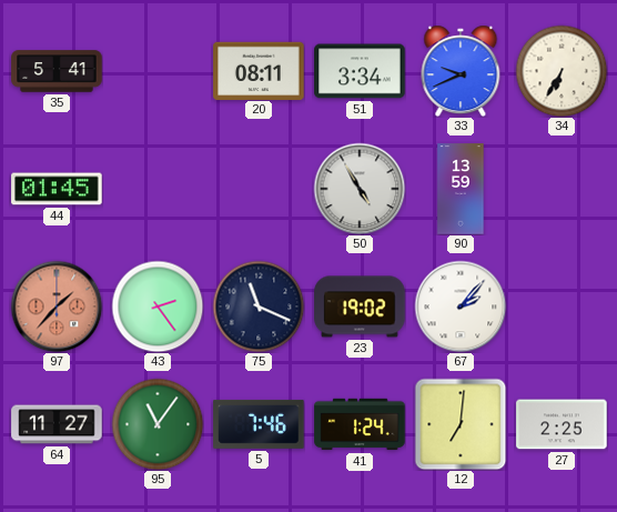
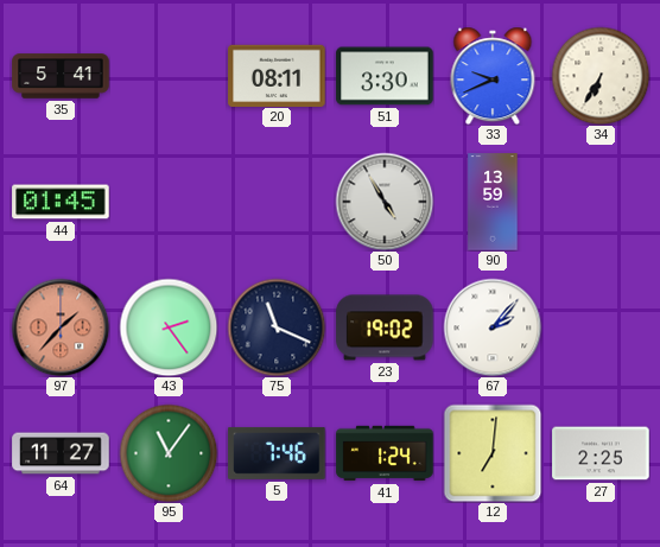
51: 3:34 -> 3:30 (385, 76)
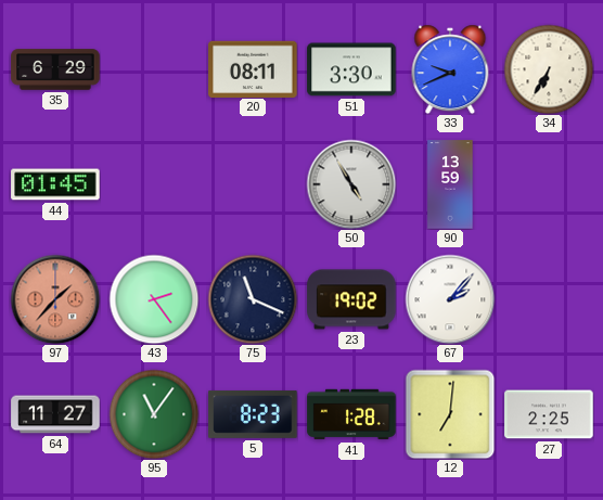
35: 5:41 -> 6:29 (55, 69)
5: 7:46 -> 8:23 (253, 414)
41: 1:24 -> 1:28 (351, 414)
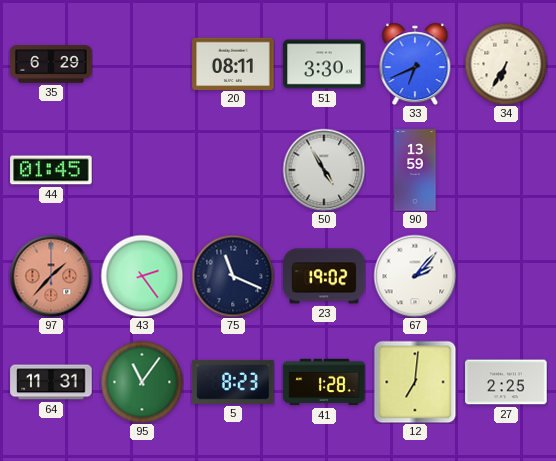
33: 9:41 -> 6:41 (415, 64)
64: 11:27 -> 11:31 (51, 382)
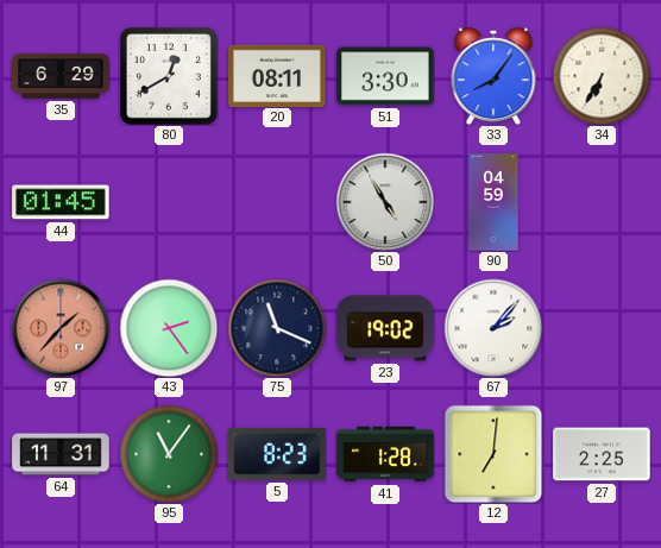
80: none -> 12:40 (170, 77)
33: 6:41 -> 8:06 (493, 76)
90: 13:59 -> 04:59 (493, 202)
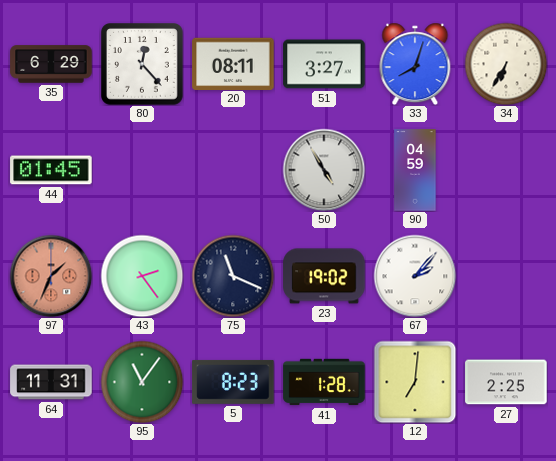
80: 12:40 -> 12:23 (143, 65)
51: 3:30 -> 3:27 (324, 64)
33: 8:06 -> 8:03 (415, 64)
97: 1:37 -> 1:34 (51, 276)
